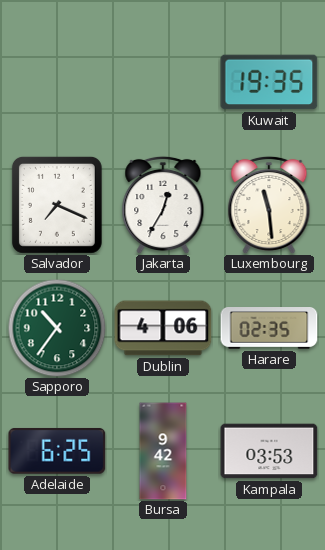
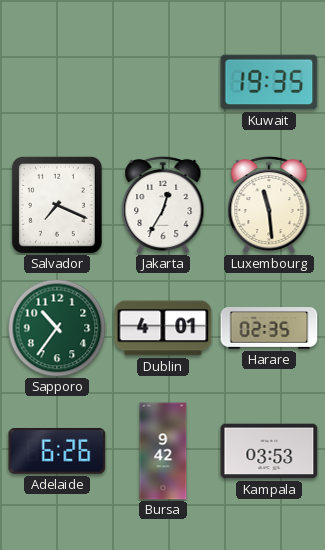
Dublin: 4:06 -> 4:01 (163, 328)
Adelaide: 6:25 -> 6:26 (57, 451)
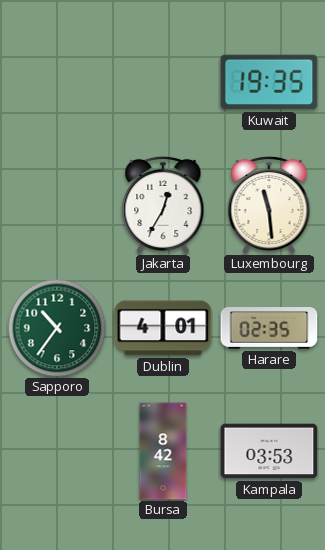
Salvador: 7:19 -> none (57, 205)
Adelaide: 6:26 -> none (57, 451)
Bursa: 9:42 -> 8:42 (163, 451)
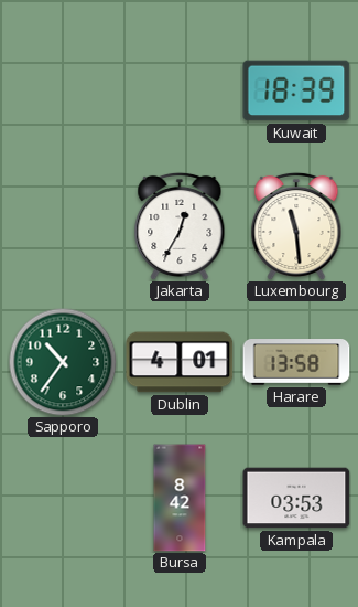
Kuwait: 19:35 -> 18:39 (296, 90)
Harare: 02:35 -> 13:58 (296, 363)
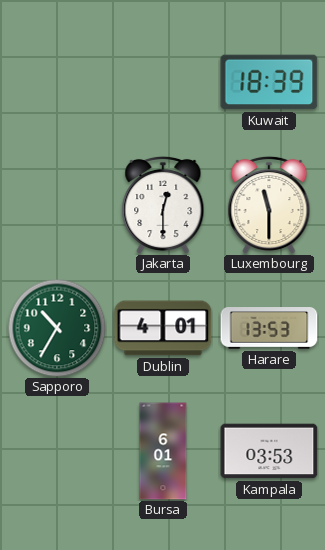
Jakarta: 12:35 -> 12:30 (163, 205)
Luxembourg: 11:29 -> 11:30 (269, 205)
Sapporo: 10:36 -> 10:35 (57, 328)
Harare: 13:58 -> 13:53 (269, 329)
Bursa: 8:42 -> 6:01 (163, 451)
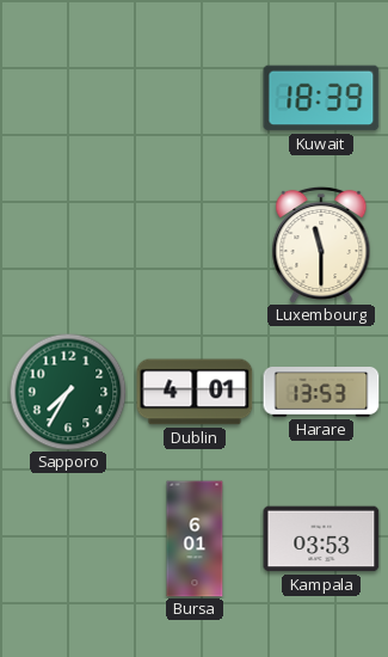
Jakarta: 12:30 -> none (163, 205)
Sapporo: 10:35 -> 7:35 (68, 392)
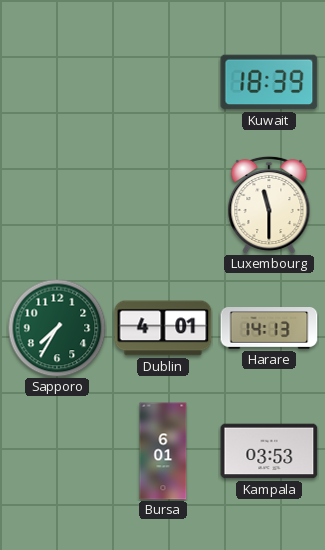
Harare: 13:53 -> 14:13 (269, 329)
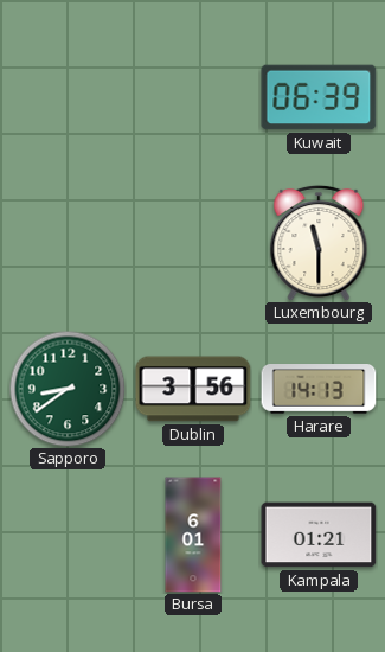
Kuwait: 18:39 -> 06:39 (319, 97)
Sapporo: 7:35 -> 8:39 (68, 389)
Dublin: 4:01 -> 3:56 (193, 389)
Kampala: 03:53 -> 01:21 (319, 535)
